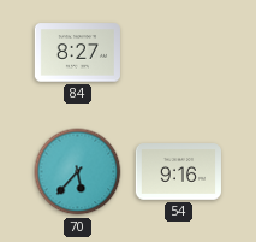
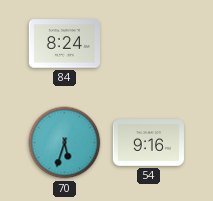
84: 8:27 -> 8:24 (64, 44)
70: 5:37 -> 5:33 (65, 143)
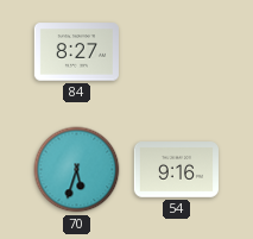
84: 8:24 -> 8:27 (76, 52)
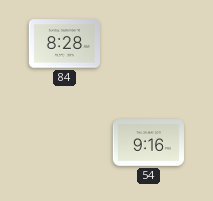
84: 8:27 -> 8:28 (64, 44)
70: 5:33 -> none (77, 170)
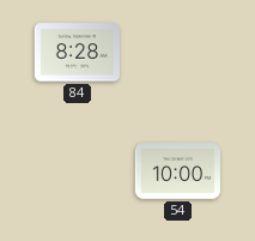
54: 9:16 -> 10:00 (177, 171)
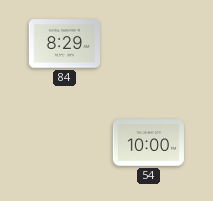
84: 8:28 -> 8:29 (64, 44)
